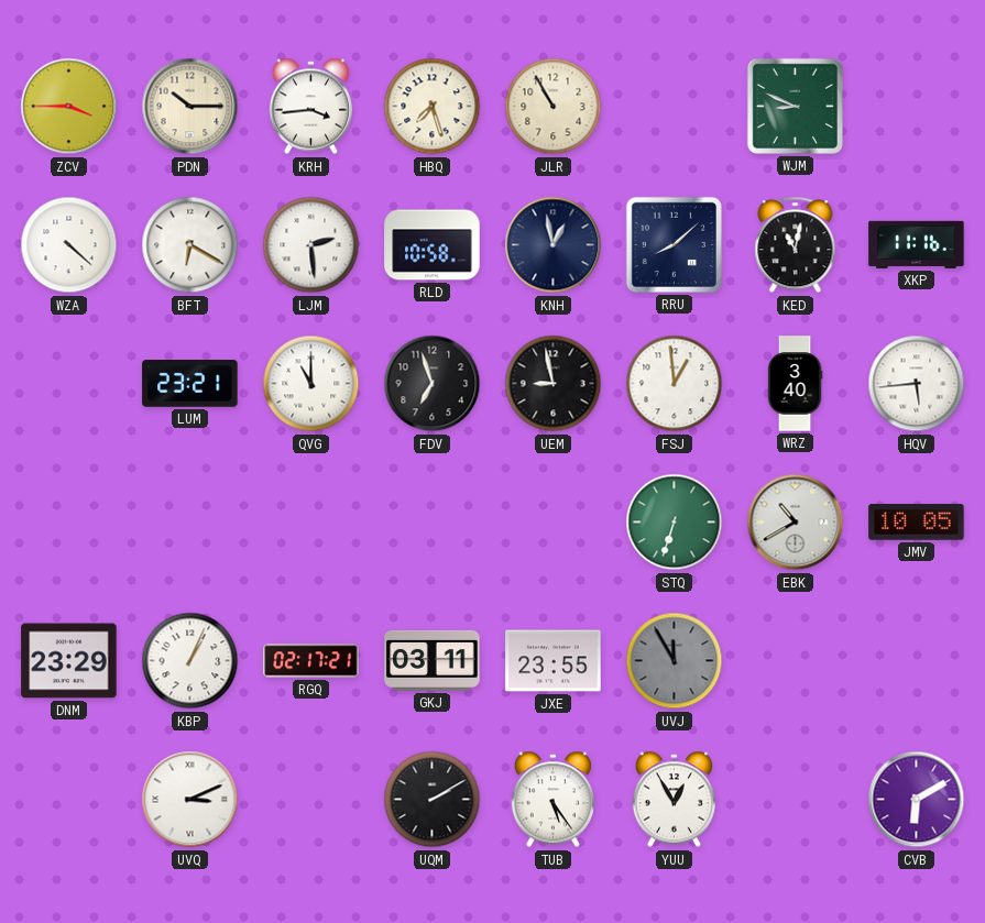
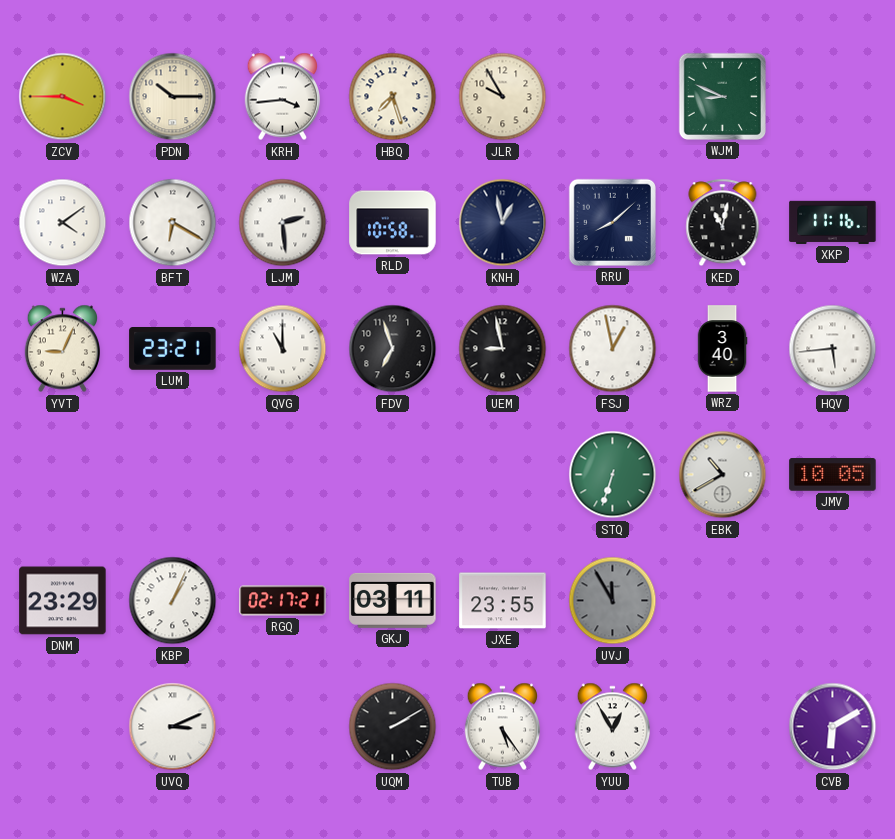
JLR: 10:55 -> 9:55 (503, 97)
WZA: 4:22 -> 4:09 (63, 223)
YVT: none -> 9:04 (62, 349)
FSJ: 12:59 -> 12:58 (613, 349)
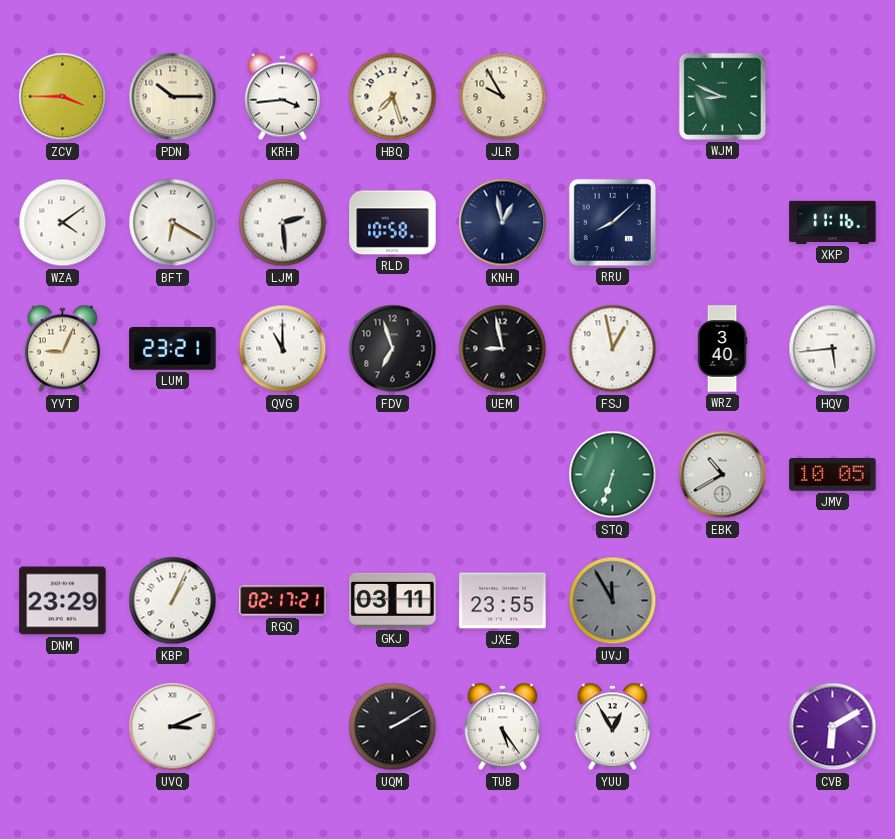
KED: 11:02 -> none (723, 223)
